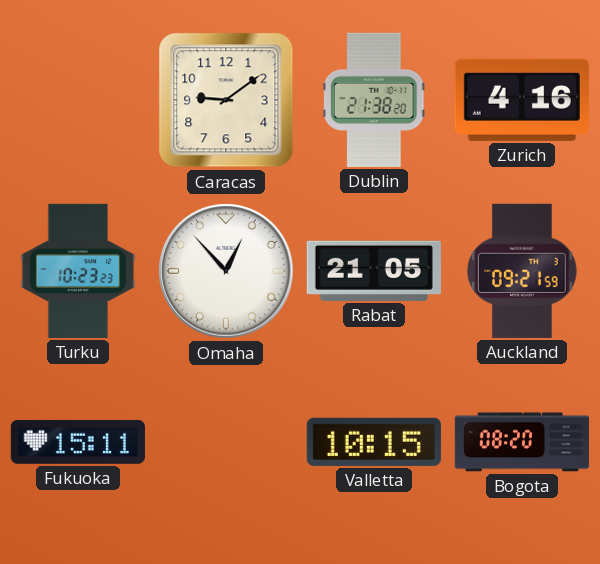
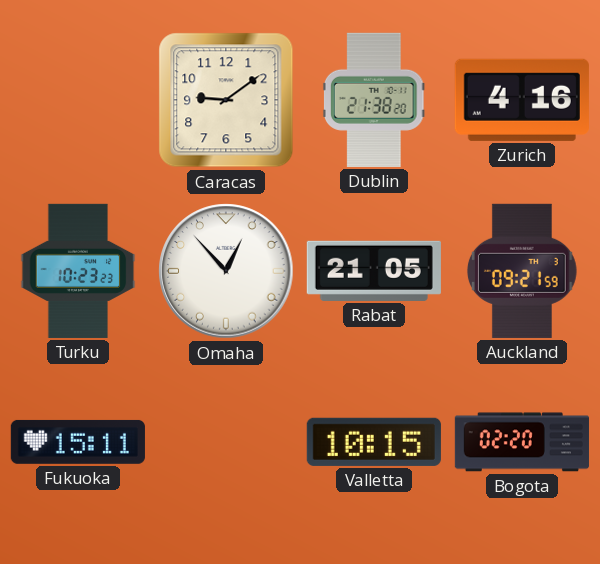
Bogota: 08:20 -> 02:20 (522, 442)
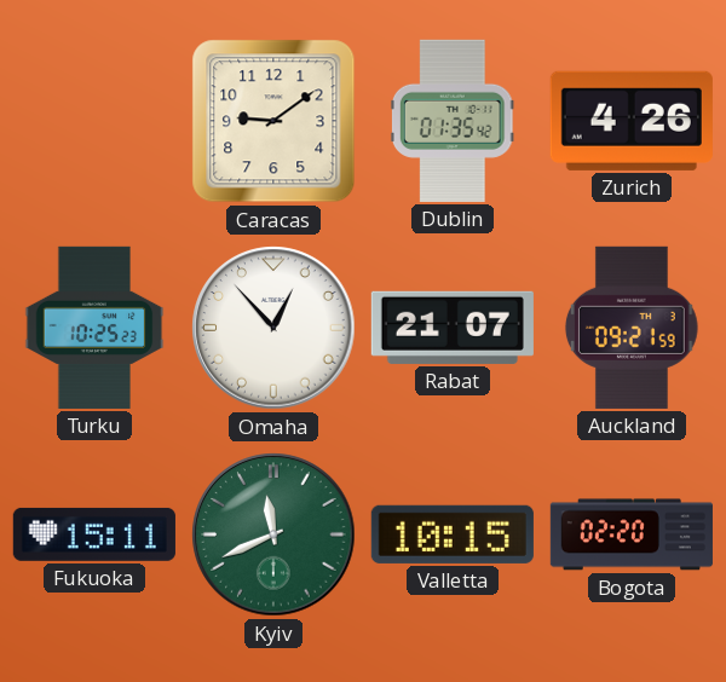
Dublin: 21:38 -> 01:35 (453, 121)
Zurich: 4:16 -> 4:26 (632, 121)
Turku: 10:23 -> 10:25 (94, 328)
Rabat: 21:05 -> 21:07 (453, 328)
Kyiv: none -> 11:41 (273, 534)
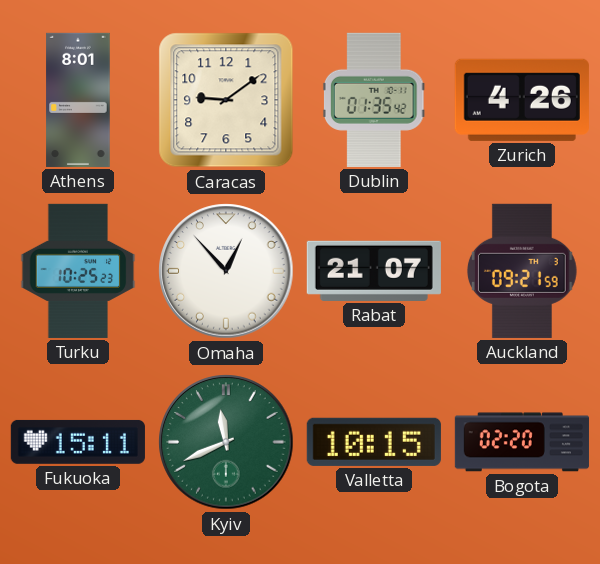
Athens: none -> 8:01 (78, 100)
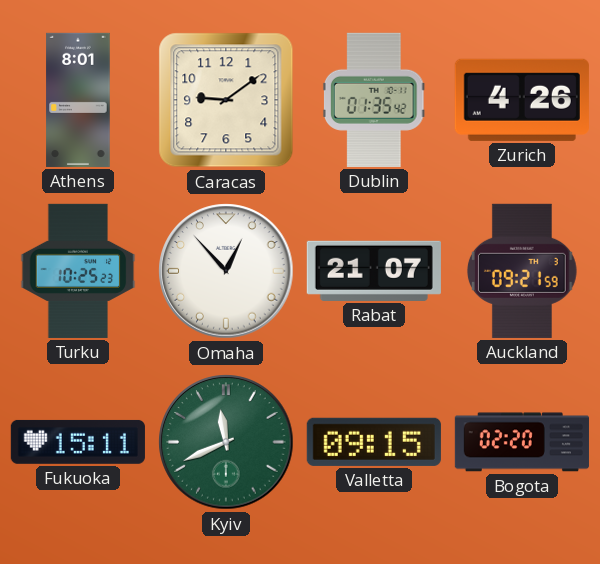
Valletta: 10:15 -> 09:15 (374, 442)
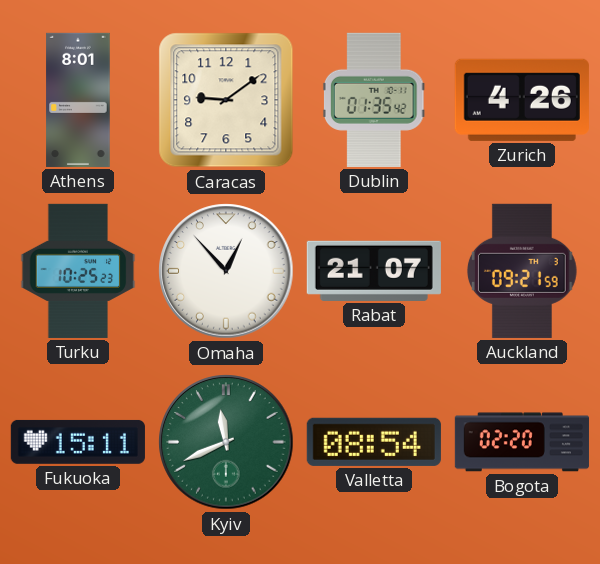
Valletta: 09:15 -> 08:54 (374, 442)
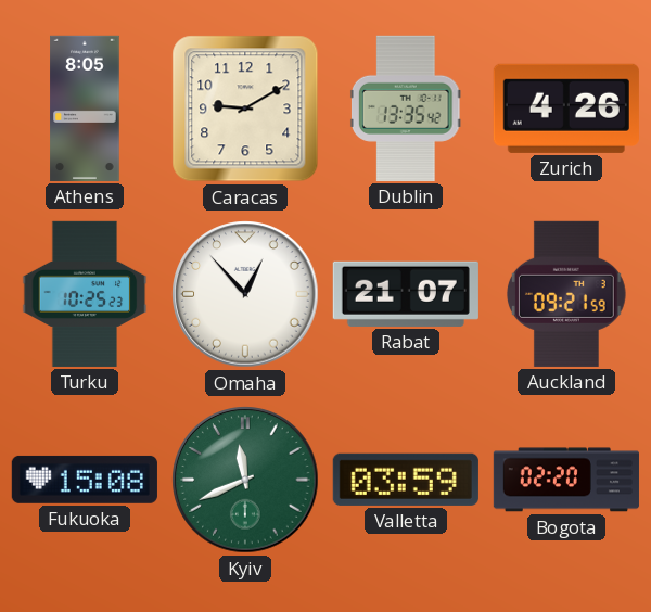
Athens: 8:01 -> 8:05 (85, 109)
Caracas: 9:09 -> 9:10 (245, 109)
Dublin: 01:35 -> 13:35 (406, 109)
Fukuoka: 15:11 -> 15:08 (85, 480)
Valletta: 08:54 -> 03:59 (406, 480)
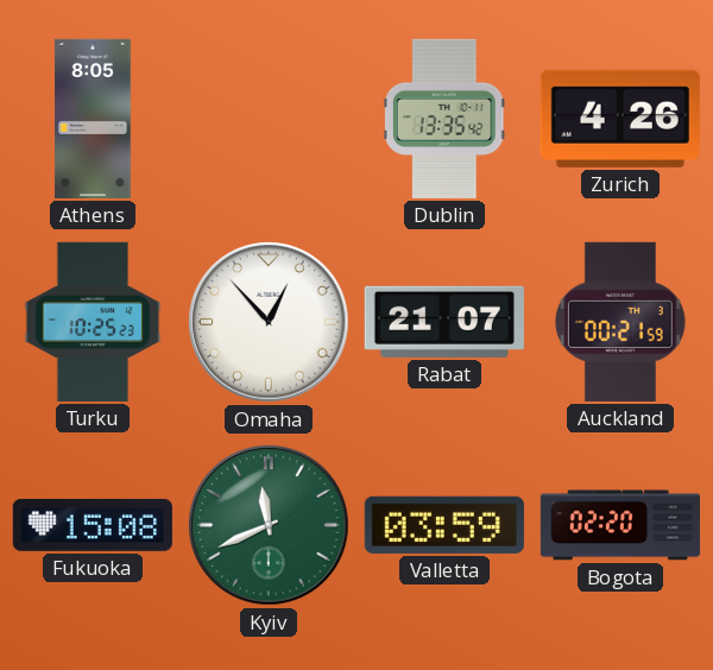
Caracas: 9:10 -> none (245, 109)
Auckland: 09:21 -> 00:21 (620, 322)
